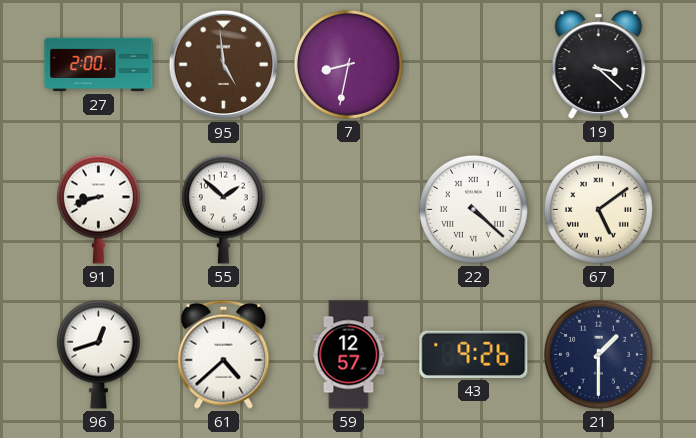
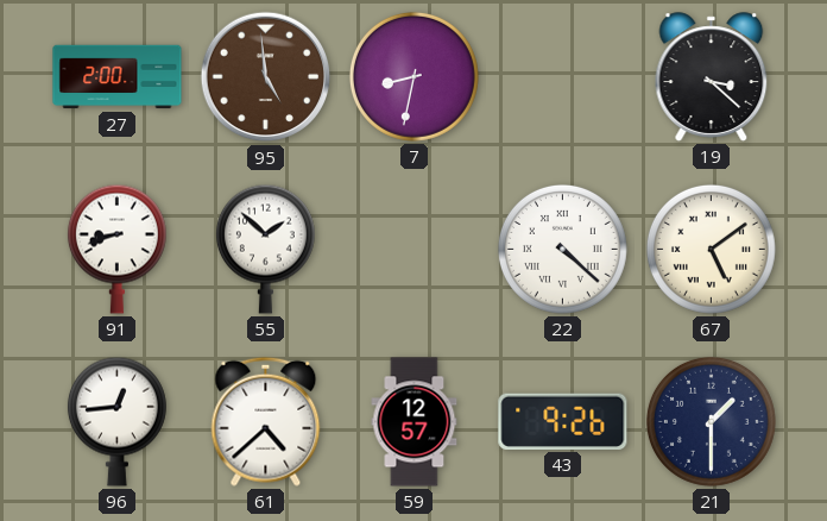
96: 12:42 -> 12:44 (116, 421)
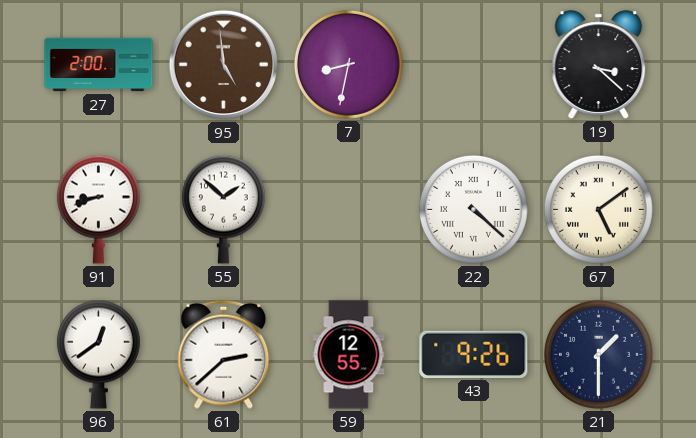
96: 12:44 -> 12:39 (98, 354)
61: 4:38 -> 2:38 (224, 354)
59: 12:57 -> 12:55 (349, 355)
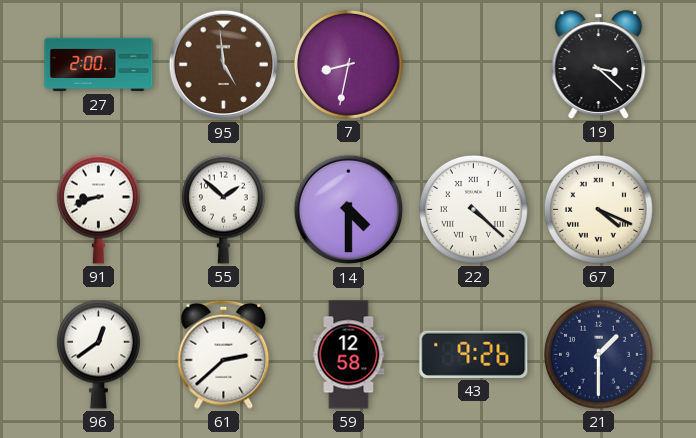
14: none -> 4:30 (349, 210)
67: 5:09 -> 4:19 (598, 209)
59: 12:55 -> 12:58 (349, 355)
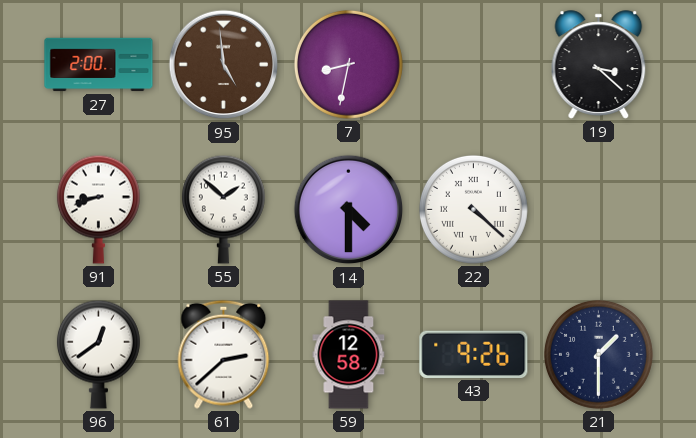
67: 4:19 -> none (598, 209)
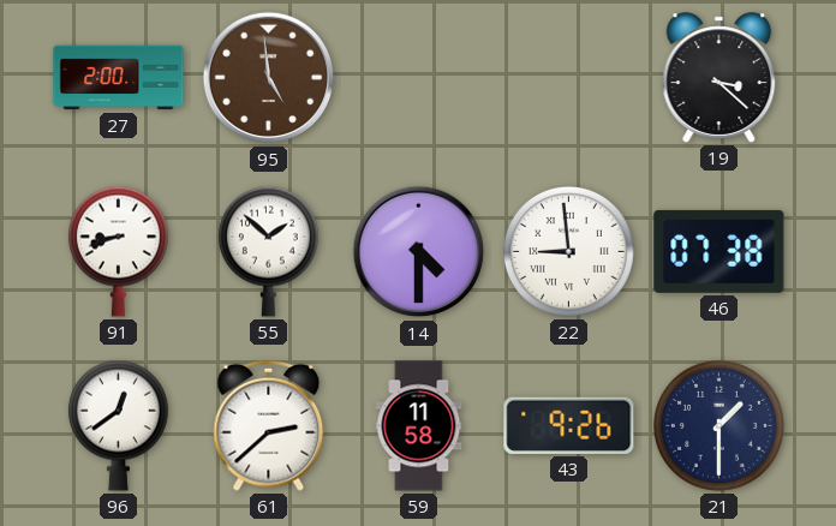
7: 8:32 -> none (348, 64)
22: 4:22 -> 8:59 (568, 251)
46: none -> 07:38 (719, 251)
59: 12:58 -> 11:58 (419, 426)
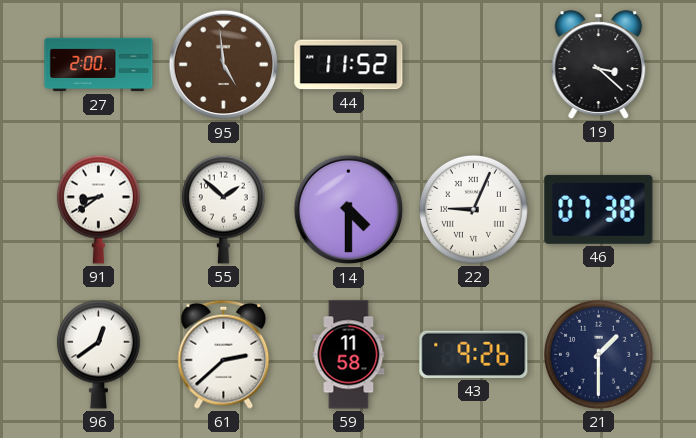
44: none -> 11:52 (349, 65)
91: 8:42 -> 8:39 (98, 209)
22: 8:59 -> 9:04 (473, 209)
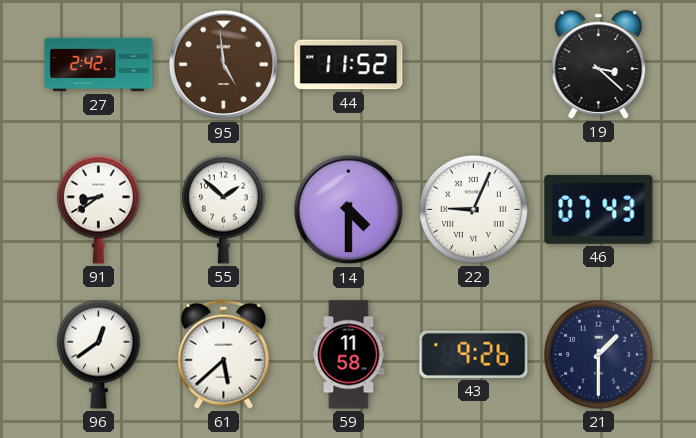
27: 2:00 -> 2:42 (99, 65)
46: 07:38 -> 07:43 (599, 209)
61: 2:38 -> 5:38 (224, 354)
